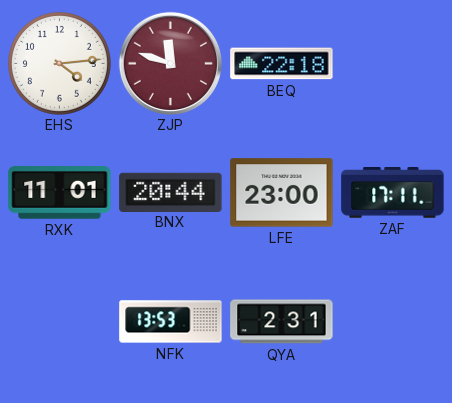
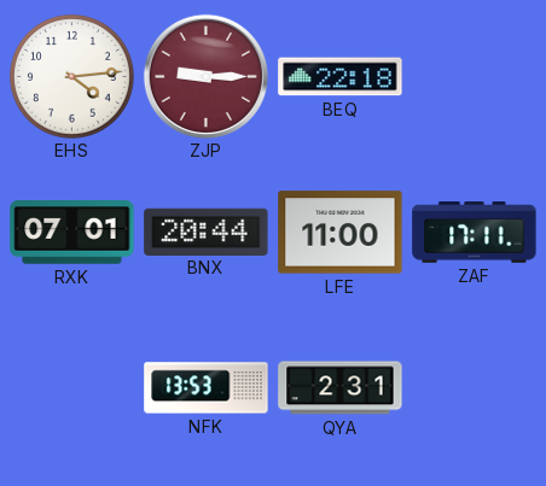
ZJP: 11:48 -> 9:15 (205, 76)
RXK: 11:01 -> 07:01 (72, 233)
LFE: 23:00 -> 11:00 (341, 233)
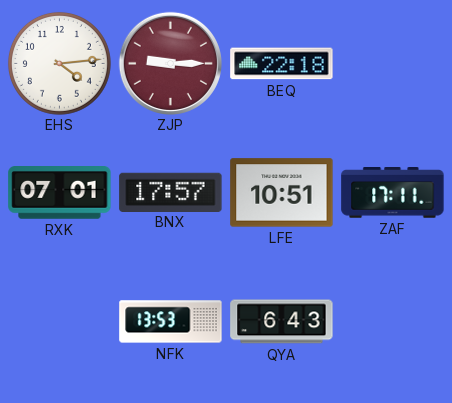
BNX: 20:44 -> 17:57 (171, 192)
LFE: 11:00 -> 10:51 (282, 193)
QYA: 2:31 -> 6:43 (282, 322)
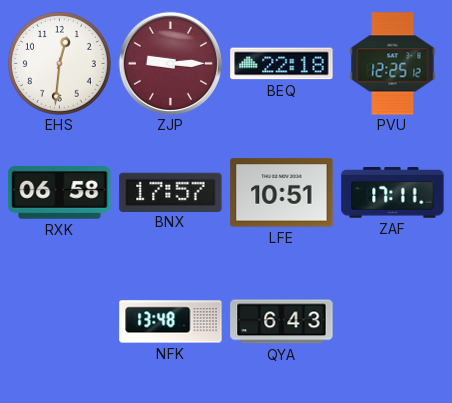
EHS: 4:14 -> 12:31 (59, 63)
PVU: none -> 12:25 (393, 64)
RXK: 07:01 -> 06:58 (60, 193)
NFK: 13:53 -> 13:48 (171, 322)
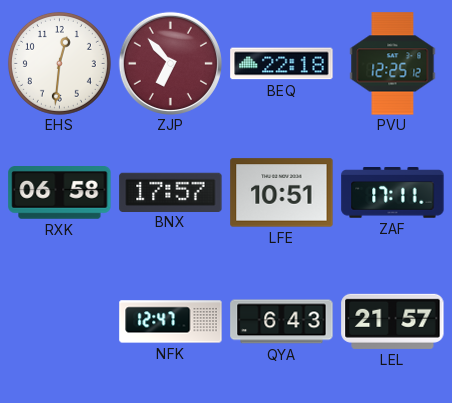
ZJP: 9:15 -> 6:53 (170, 63)
NFK: 13:48 -> 12:47 (171, 322)
LEL: none -> 21:57 (393, 321)
